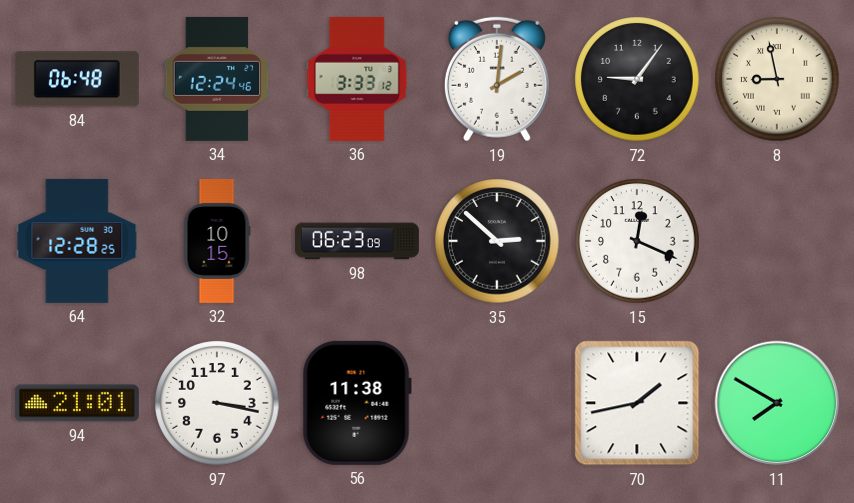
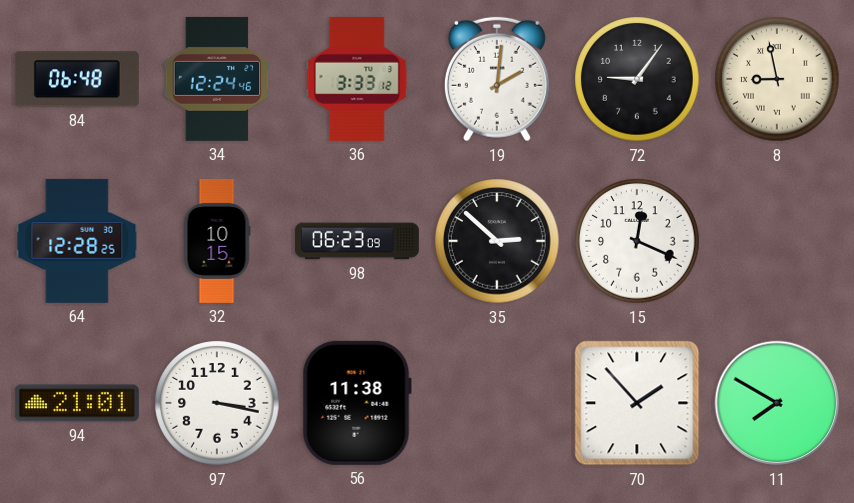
70: 1:43 -> 1:53 (637, 403)
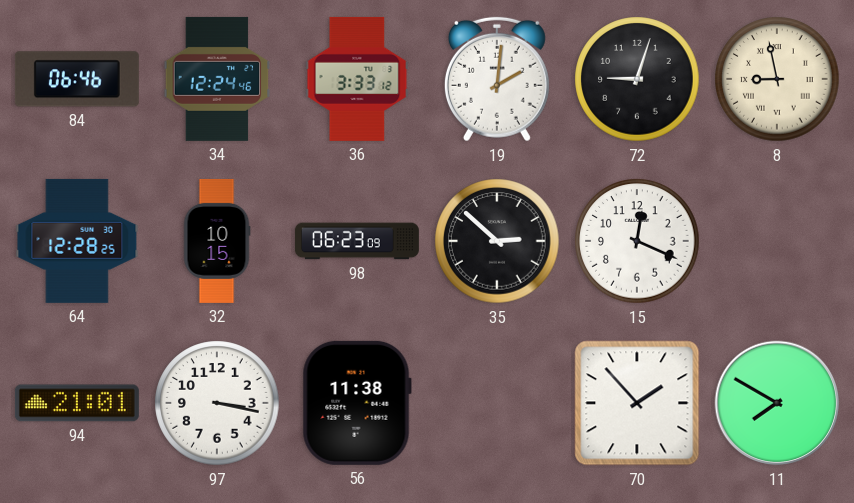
84: 06:48 -> 06:46 (77, 79)
72: 9:06 -> 9:03 (637, 79)
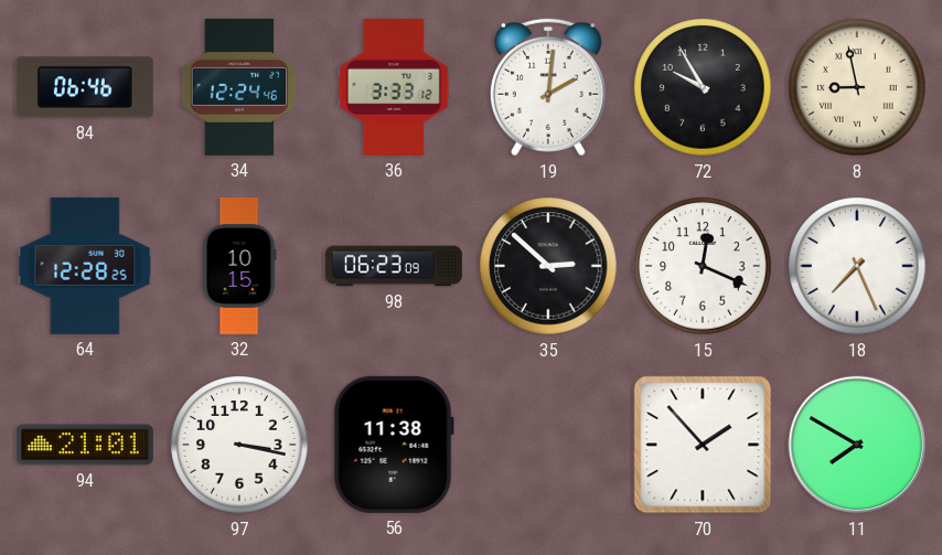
72: 9:03 -> 9:55 (703, 87)
18: none -> 7:26 (857, 266)
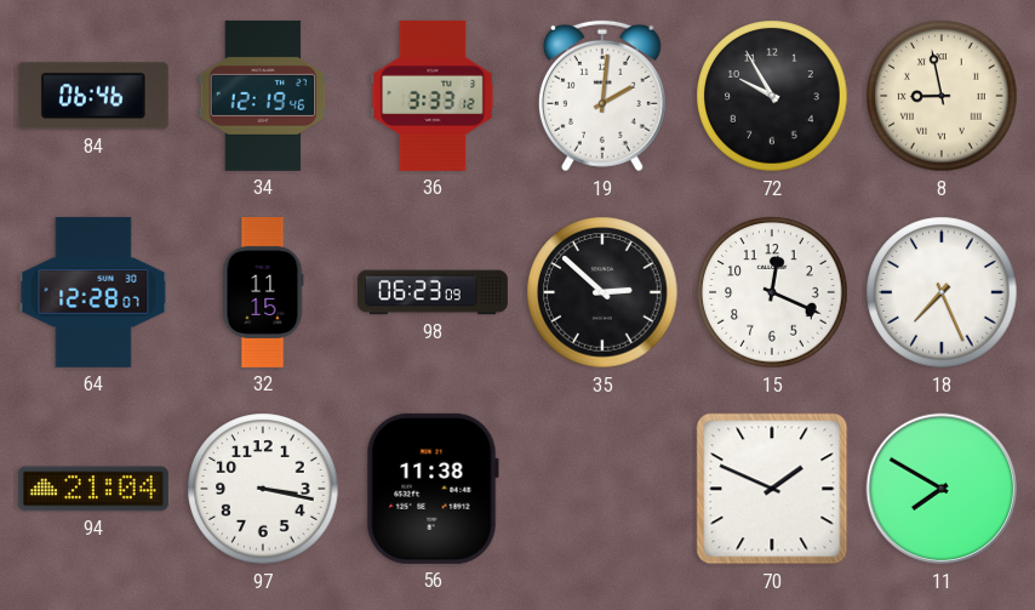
34: 12:24 -> 12:19 (263, 96)
64: 12:28:25 -> 12:28:07 (93, 292)
32: 10:15 -> 11:15 (263, 292)
94: 21:01 -> 21:04 (93, 489)
70: 1:53 -> 1:49 (772, 489)
